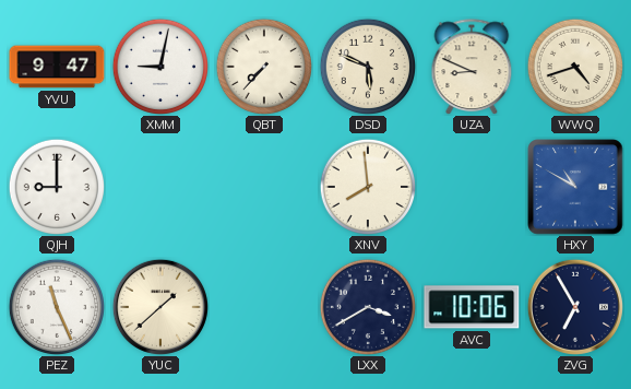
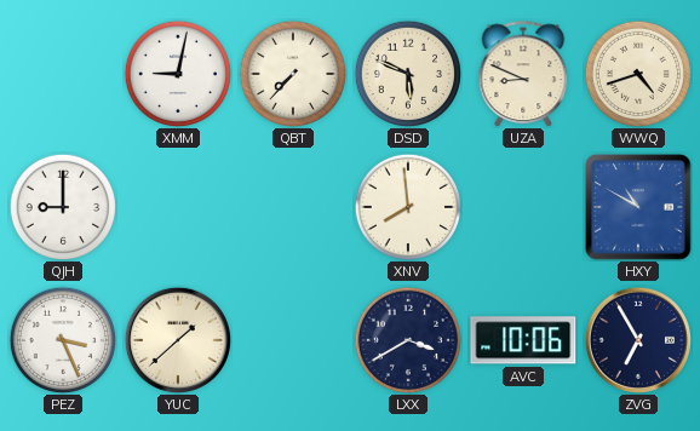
YVU: 9:47 -> none (57, 67)
PEZ: 11:26 -> 3:26 (62, 339)
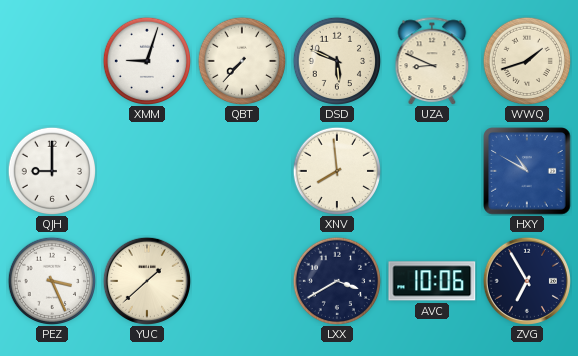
XMM: 9:02 -> 9:03 (146, 60)
WWQ: 4:42 -> 1:42 (526, 60)
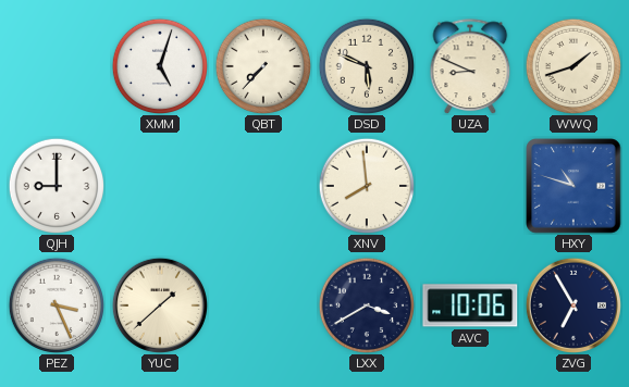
XMM: 9:03 -> 5:03 (159, 65)
HXY: 10:50 -> 10:48 (573, 186)
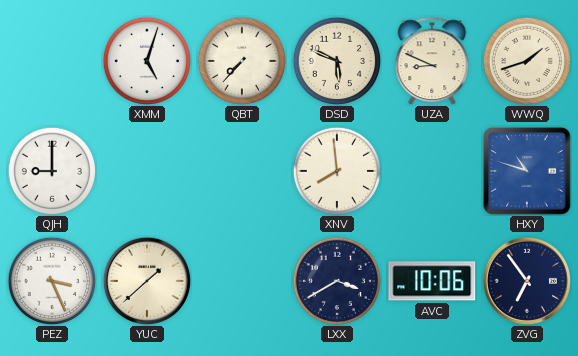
ZVG: 6:55 -> 6:54 (526, 280)
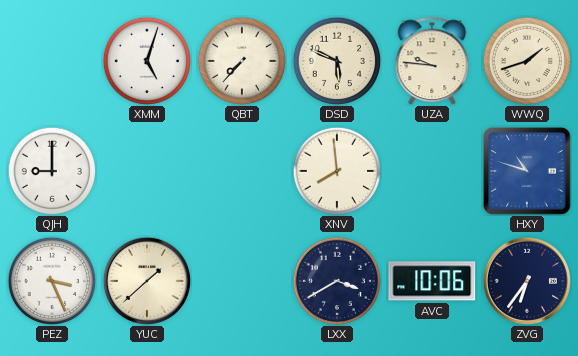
UZA: 8:49 -> 9:46 (432, 61)
ZVG: 6:54 -> 6:36 (526, 280)
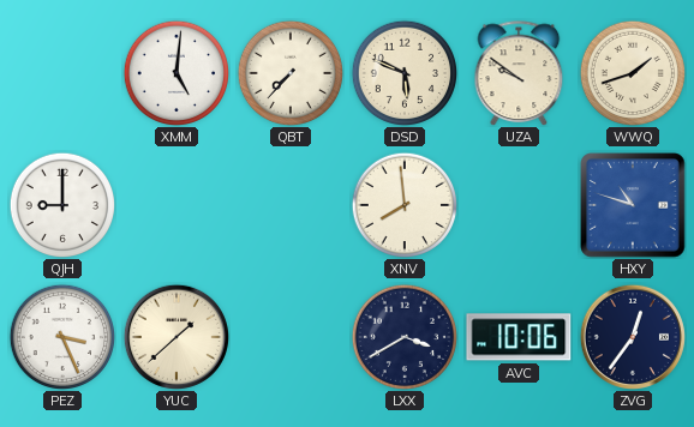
XMM: 5:03 -> 5:01 (175, 72)
UZA: 9:46 -> 9:51 (519, 73)
ZVG: 6:36 -> 12:36 (632, 336)
